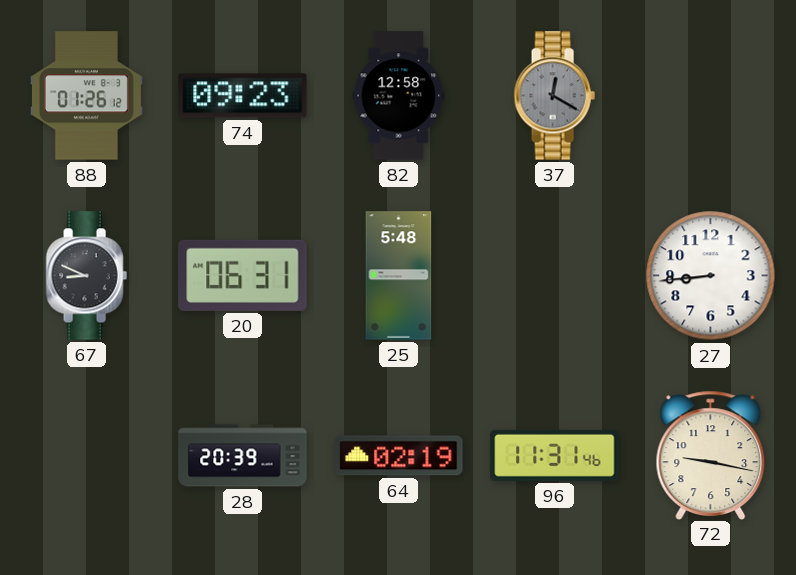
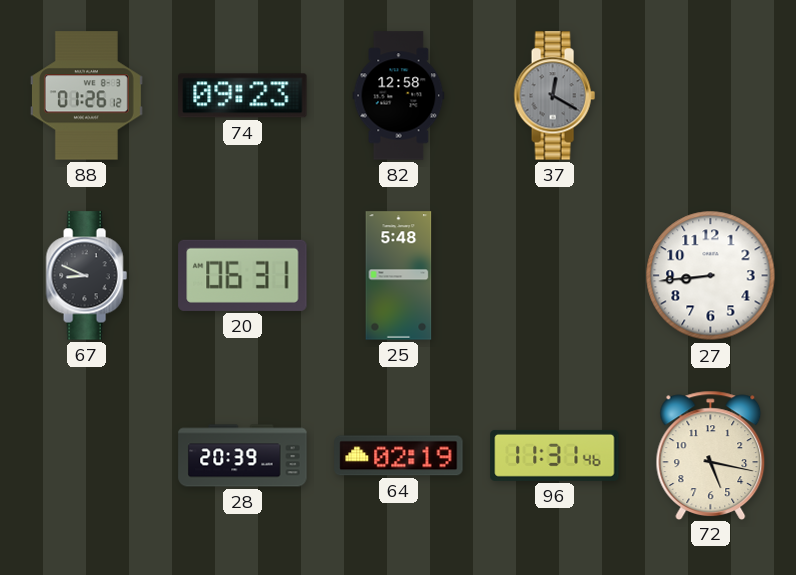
72: 9:17 -> 5:17 (711, 455)
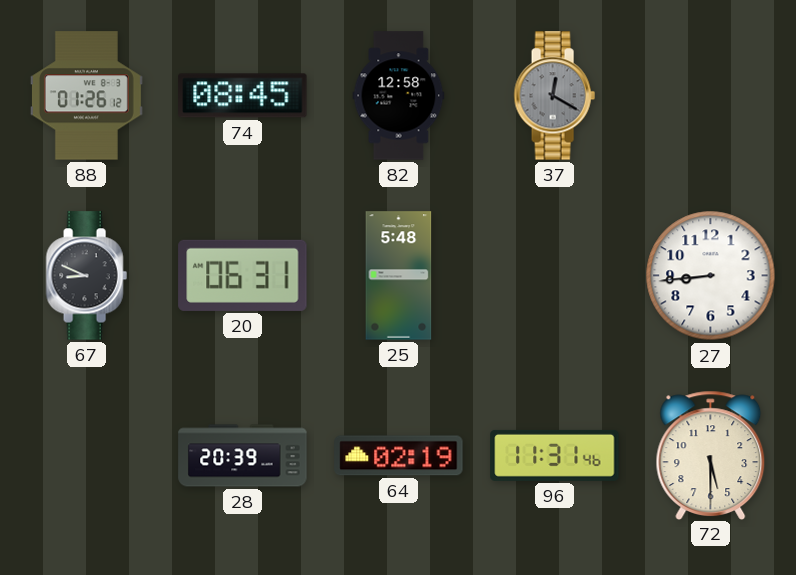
74: 09:23 -> 08:45 (243, 96)
72: 5:17 -> 5:30 (711, 455)
